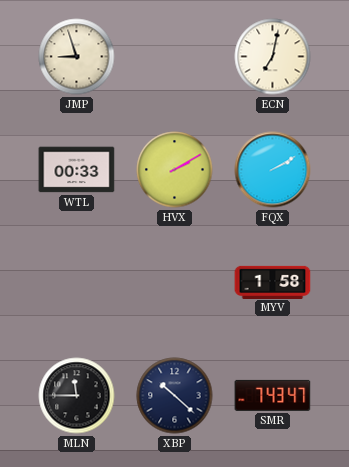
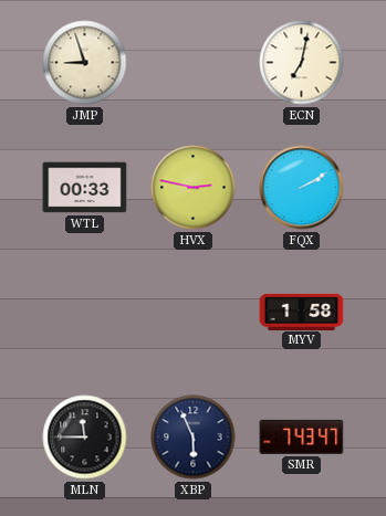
HVX: 2:10 -> 2:47 (194, 188)
XBP: 10:22 -> 5:56 (194, 438)
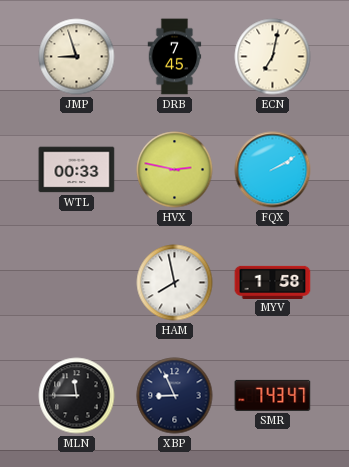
DRB: none -> 7:45 (175, 57)
HAM: none -> 7:58 (175, 283)
XBP: 5:56 -> 8:56 (175, 396)
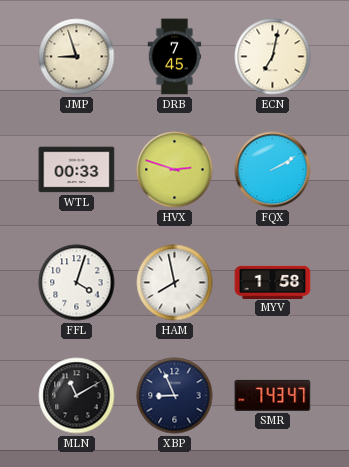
HVX: 2:47 -> 2:48 (175, 170)
FFL: none -> 4:03 (77, 283)
MLN: 11:45 -> 11:10 (77, 396)
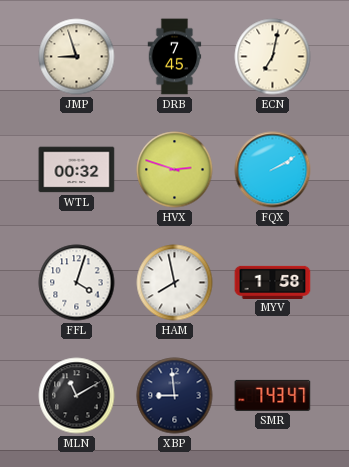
WTL: 00:33 -> 00:32 (77, 170)
XBP: 8:56 -> 8:59 (175, 396)
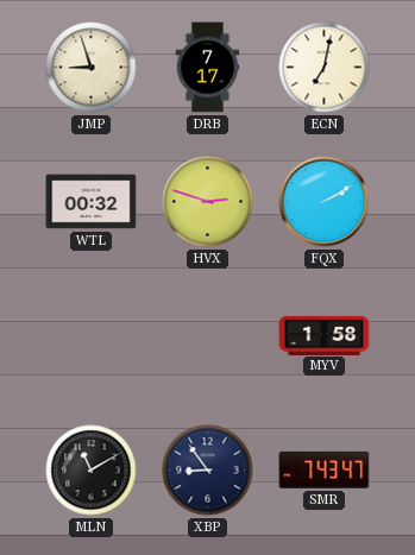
DRB: 7:45 -> 7:17 (208, 68)
FFL: 4:03 -> none (77, 283)
HAM: 7:58 -> none (175, 283)
XBP: 8:59 -> 8:54 (208, 471)
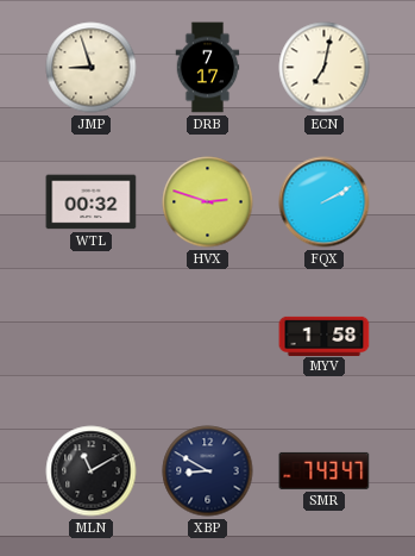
XBP: 8:54 -> 8:50 (208, 471)
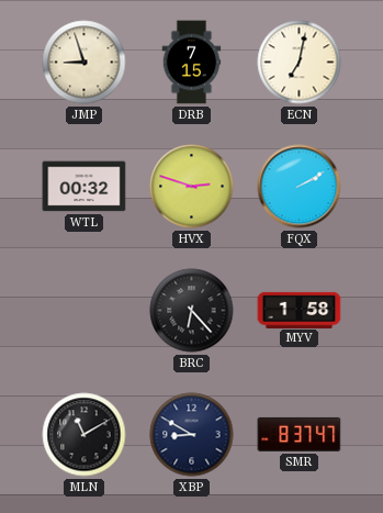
DRB: 7:17 -> 7:15 (192, 63)
BRC: none -> 6:23 (192, 311)
SMR: 7:43 -> 8:37 (300, 434)
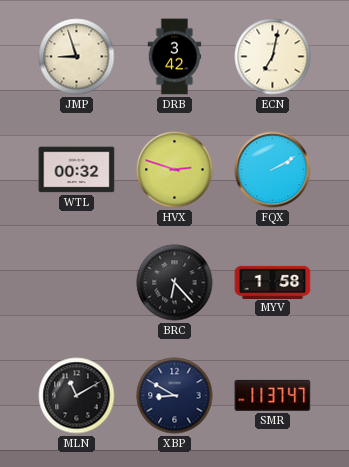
DRB: 7:15 -> 3:42 (175, 57)
SMR: 8:37 -> 11:37 (273, 395)
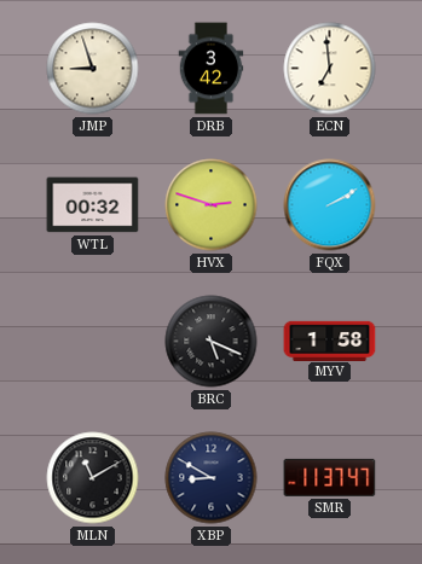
ECN: 7:02 -> 6:59 (330, 69)
BRC: 6:23 -> 5:19 (212, 342)
